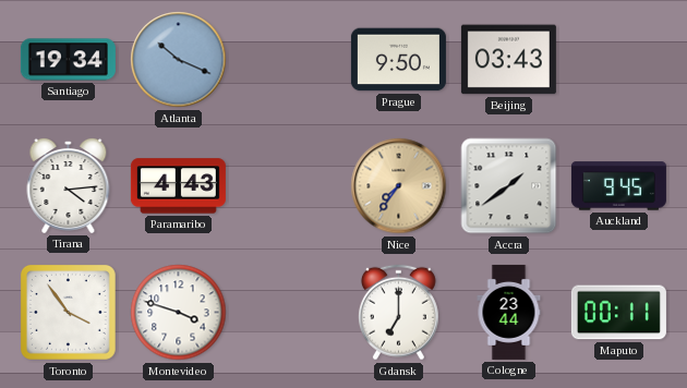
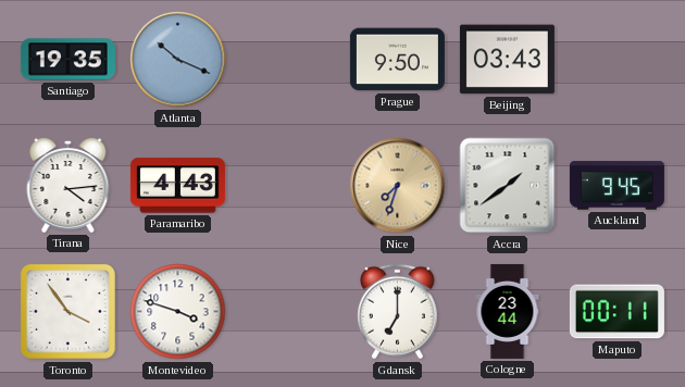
Santiago: 19:34 -> 19:35 (67, 60)
Nice: 7:36 -> 7:33 (398, 186)
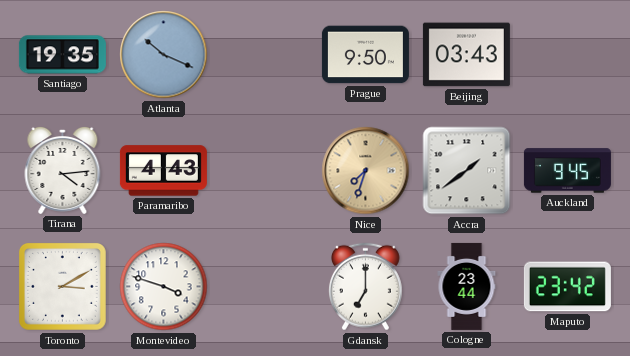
Toronto: 3:54 -> 3:10 (62, 286)
Maputo: 00:11 -> 23:42 (567, 287)
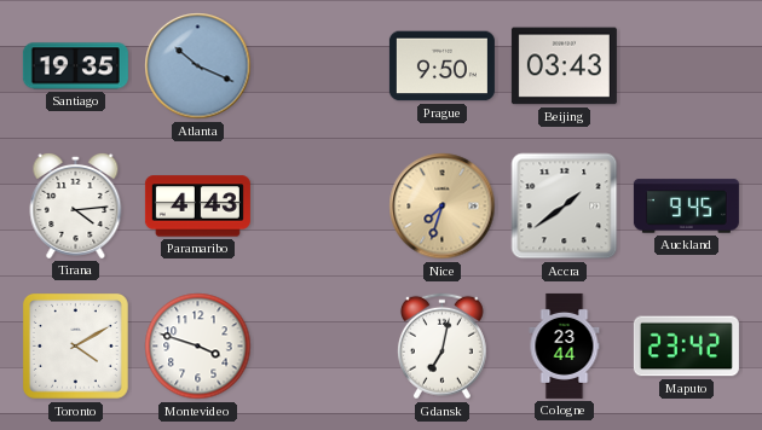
Toronto: 3:10 -> 4:10 (75, 345)
Gdansk: 7:00 -> 7:02 (441, 347)
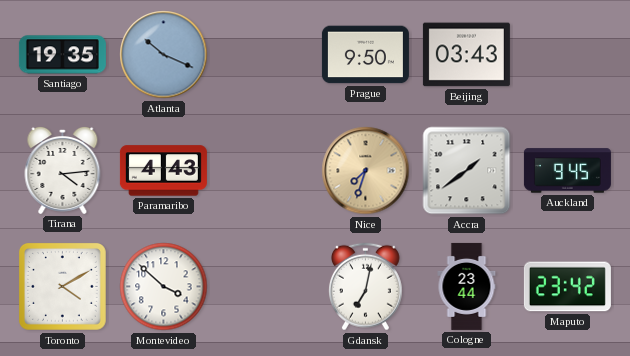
Montevideo: 3:48 -> 3:52 (164, 287)
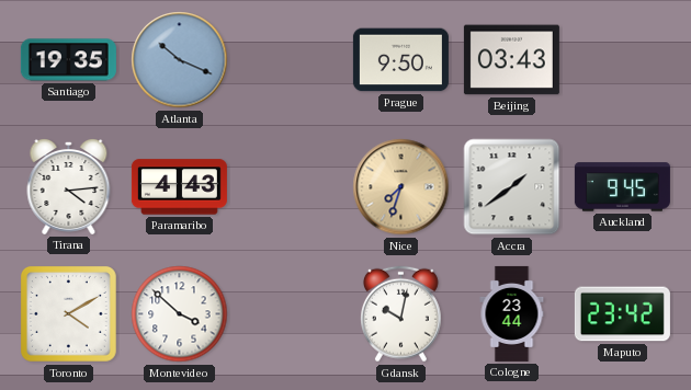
Gdansk: 7:02 -> 10:02 (400, 314)
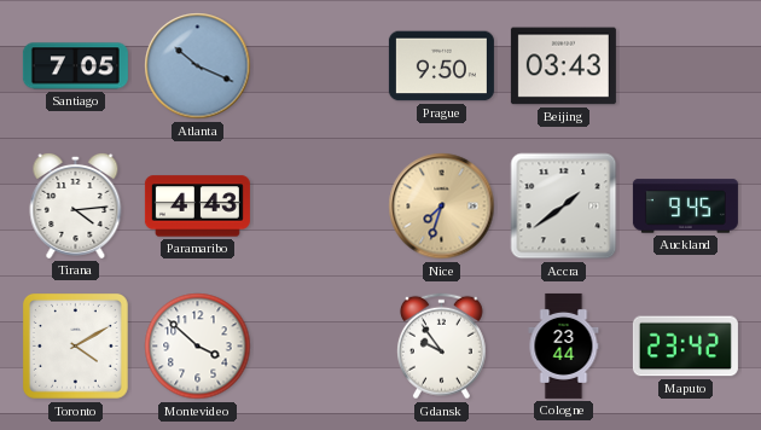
Santiago: 19:35 -> 7:05 (75, 66)
Gdansk: 10:02 -> 9:54 (441, 347)
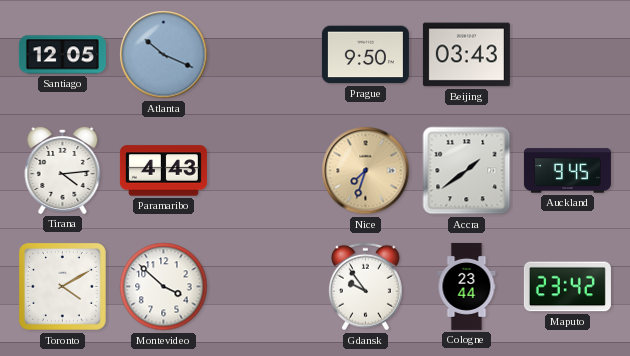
Santiago: 7:05 -> 12:05 (62, 55)
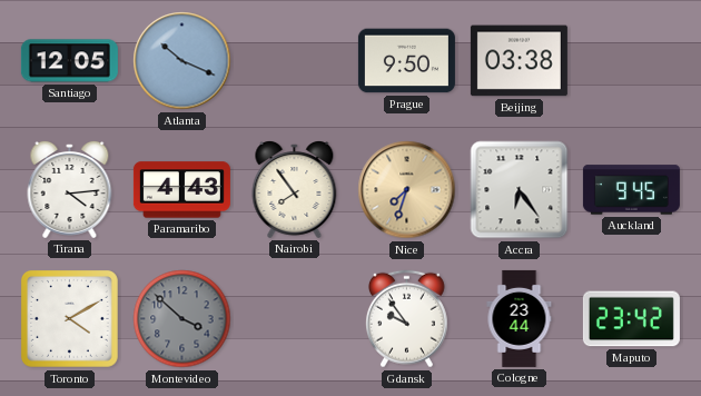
Beijing: 03:43 -> 03:38 (519, 61)
Nairobi: none -> 7:54 (295, 189)
Accra: 1:39 -> 6:24 (520, 190)
Montevideo dial: white -> grey (182, 319)
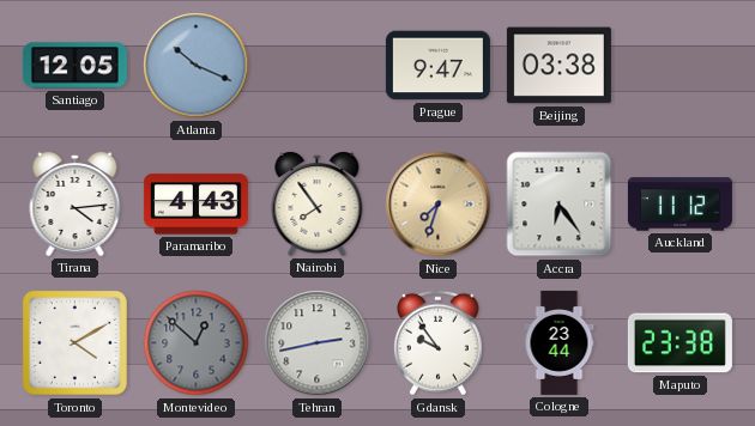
Prague: 9:50 -> 9:47 (437, 66)
Auckland: 9:45 -> 11:12 (679, 205)
Montevideo: 3:52 -> 12:52 (197, 343)
Tehran: none -> 2:43 (318, 343)
Maputo: 23:42 -> 23:38 (679, 343)
